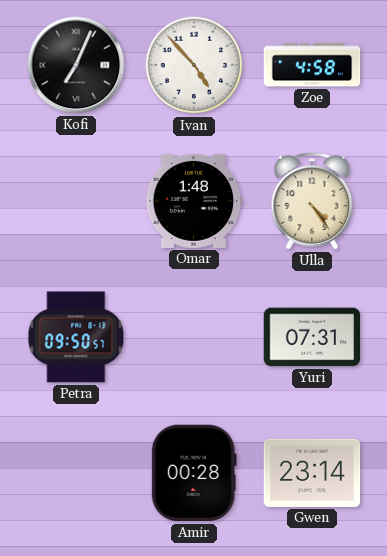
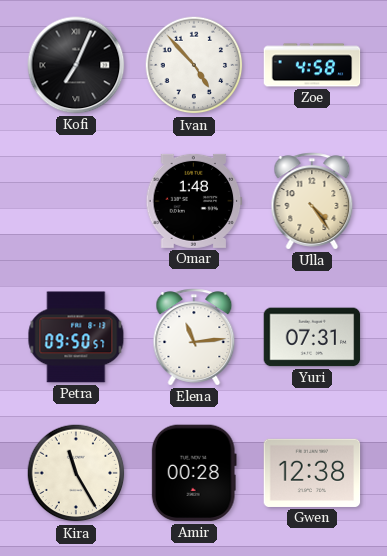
Elena: none -> 11:14 (194, 337)
Kira: none -> 11:25 (76, 473)
Gwen: 23:14 -> 12:38 (312, 473)
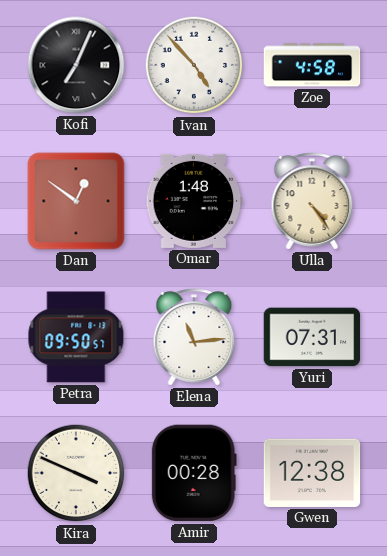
Dan: none -> 12:51 (76, 201)
Kira: 11:25 -> 3:49 (76, 473)
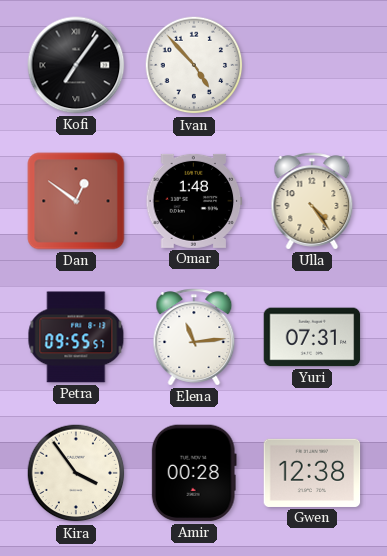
Kofi: 7:04 -> 7:06 (76, 65)
Zoe: 4:58 -> none (312, 65)
Petra: 09:50 -> 09:55 (76, 337)
Kira: 3:49 -> 3:54 (76, 473)
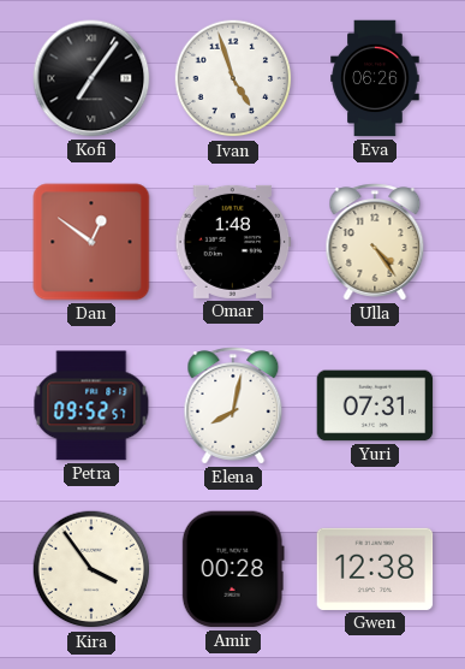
Ivan: 4:53 -> 4:57 (233, 78)
Eva: none -> 06:26 (375, 78)
Petra: 09:55 -> 09:52 (91, 405)
Elena: 11:14 -> 8:02 (233, 405)
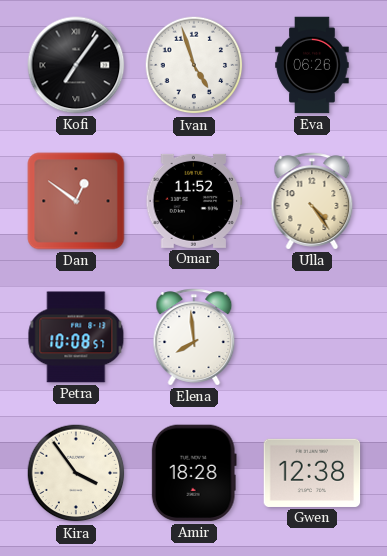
Omar: 1:48 -> 11:52 (194, 201)
Petra: 09:52 -> 10:08 (76, 337)
Elena: 8:02 -> 7:59 (194, 337)
Yuri: 07:31 -> none (375, 405)
Amir: 00:28 -> 18:28 (194, 473)
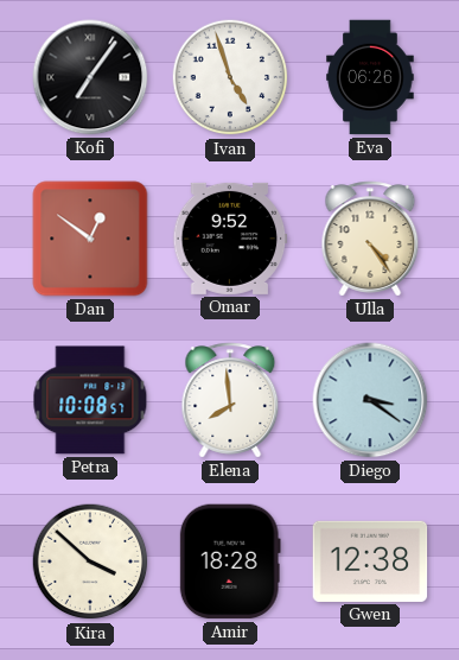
Omar: 11:52 -> 9:52 (230, 239)
Diego: none -> 3:21 (370, 400)
Kira: 3:54 -> 3:52 (90, 561)
